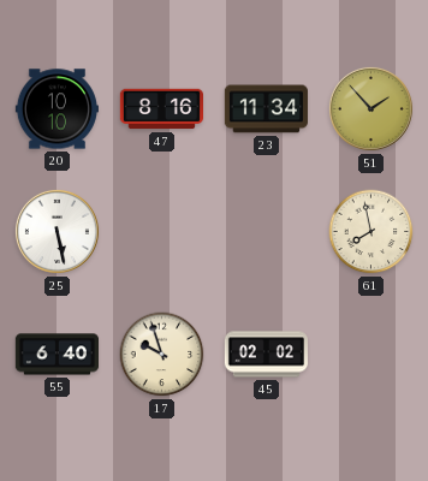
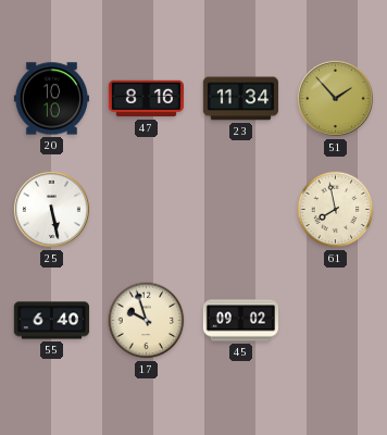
45: 02:02 -> 09:02 (240, 321)
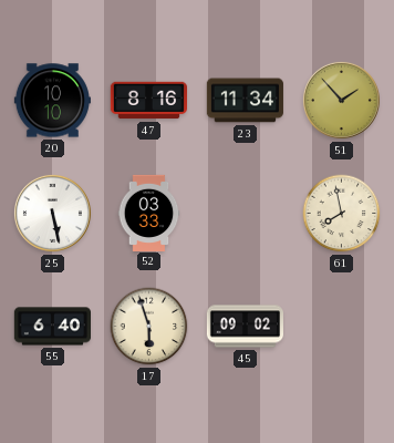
52: none -> 03:33 (149, 213)
17: 9:57 -> 5:57 (149, 327)
